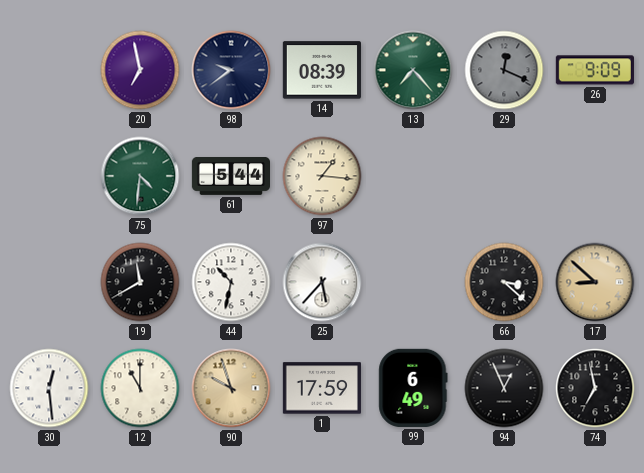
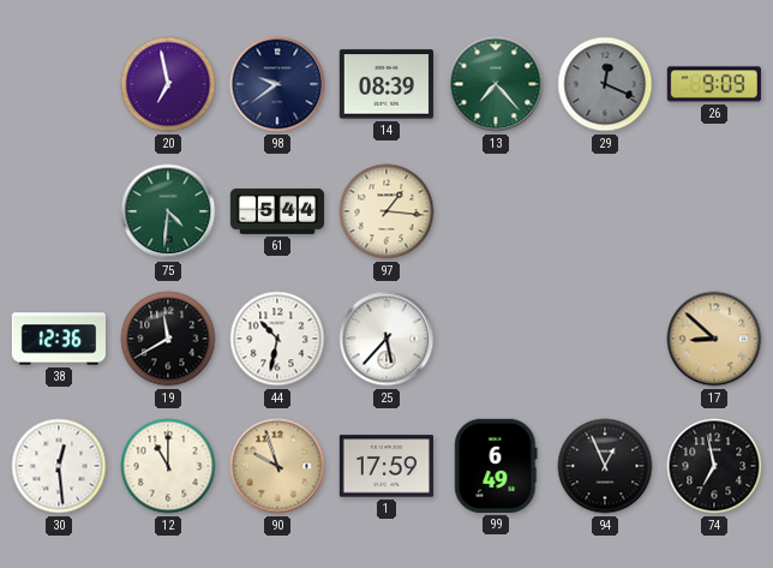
38: none -> 12:36 (58, 339)
66: 3:22 -> none (504, 282)
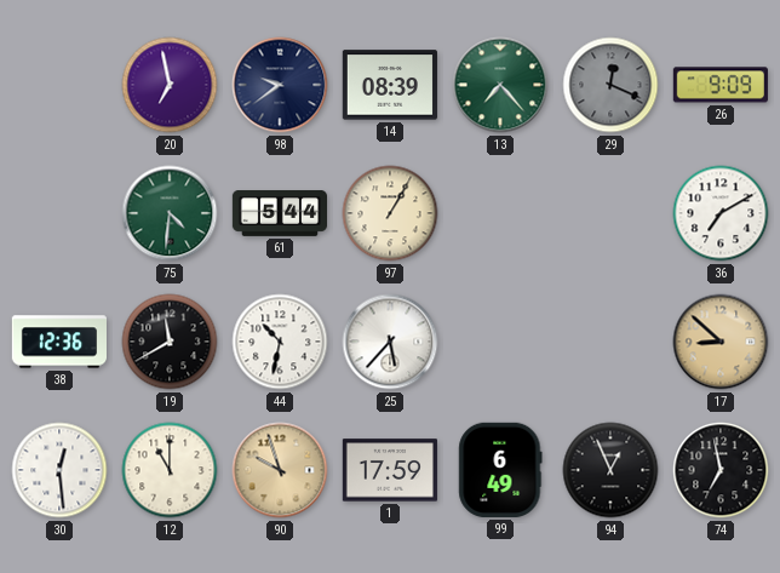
97: 1:16 -> 1:05 (390, 213)
36: none -> 7:10 (721, 213)
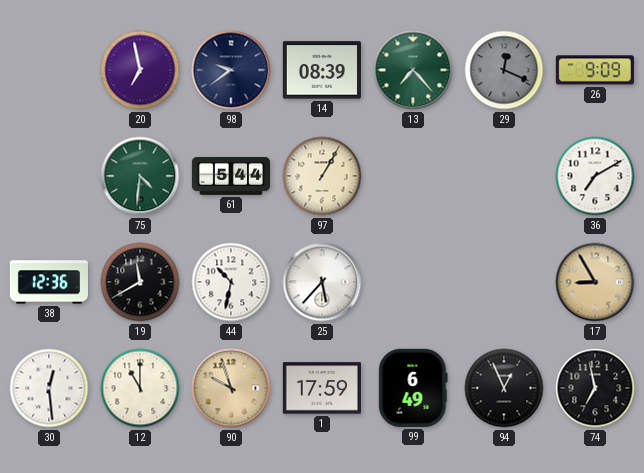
17: 8:52 -> 8:55 (595, 282)
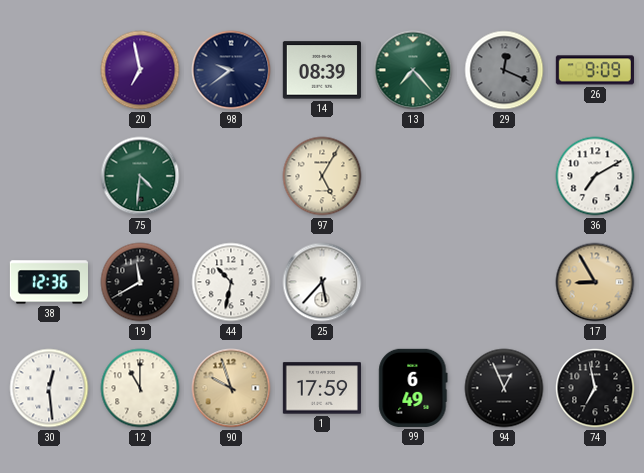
61: 5:44 -> none (230, 177)
97: 1:05 -> 5:05 (322, 176)
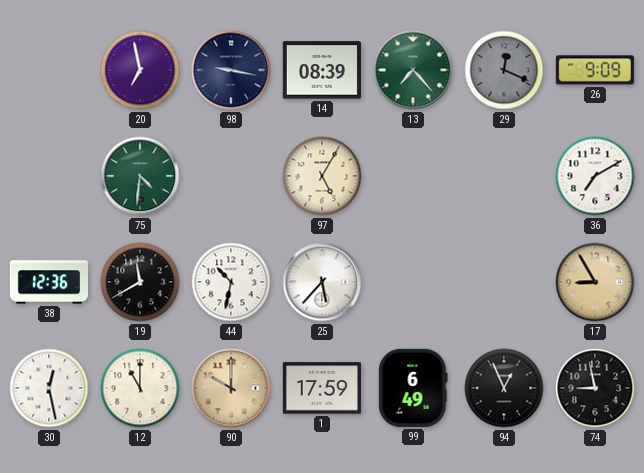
98: 9:39 -> 9:17 (231, 70)
30: 12:29 -> 12:28 (49, 388)
90: 9:57 -> 10:00 (231, 388)
74: 6:58 -> 8:58 (595, 388)
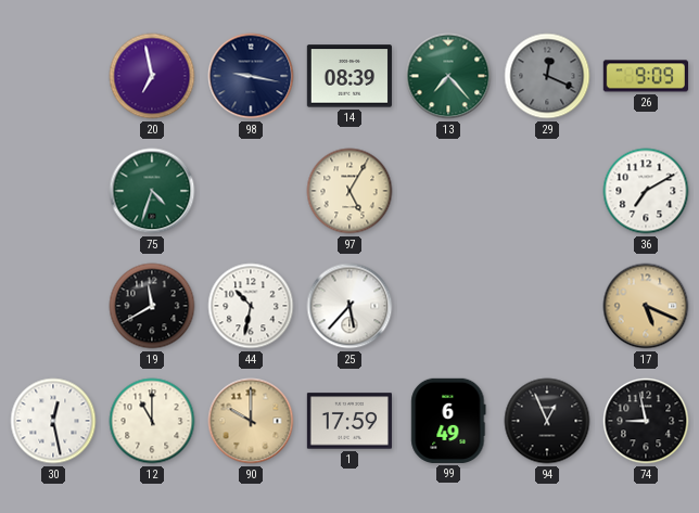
75: 4:31 -> 4:33 (152, 191)
38: 12:36 -> none (48, 282)
17: 8:55 -> 5:19 (646, 306)
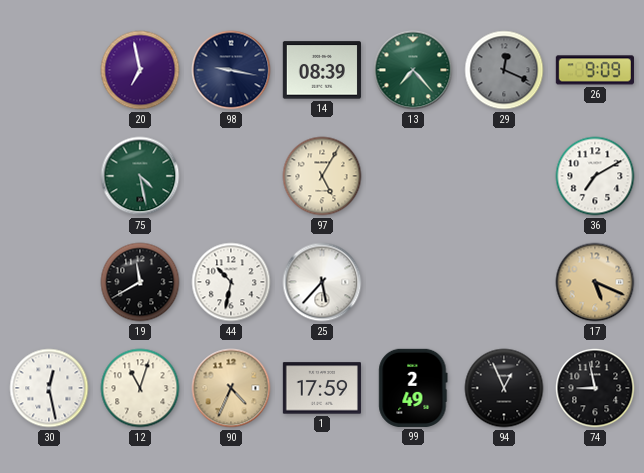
75: 4:33 -> 4:28 (140, 176)
12: 11:00 -> 11:03 (140, 388)
90: 10:00 -> 4:34 (231, 388)
99: 6:49 -> 2:49 (413, 388)
